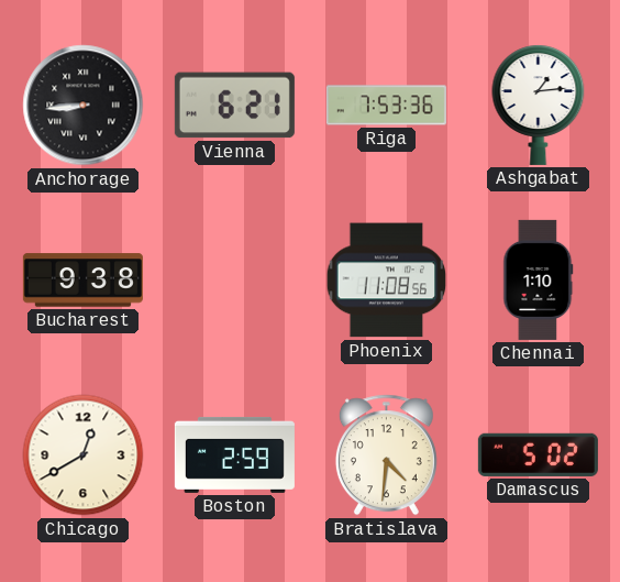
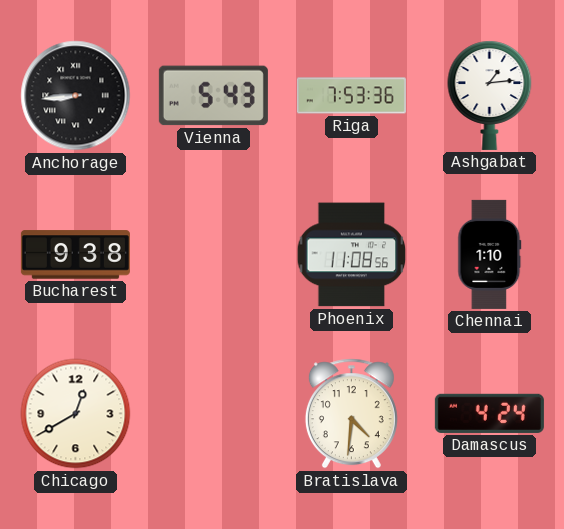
Vienna: 6:21 -> 5:43 (213, 96)
Boston: 2:59 -> none (234, 454)
Damascus: 5:02 -> 4:24 (489, 413)
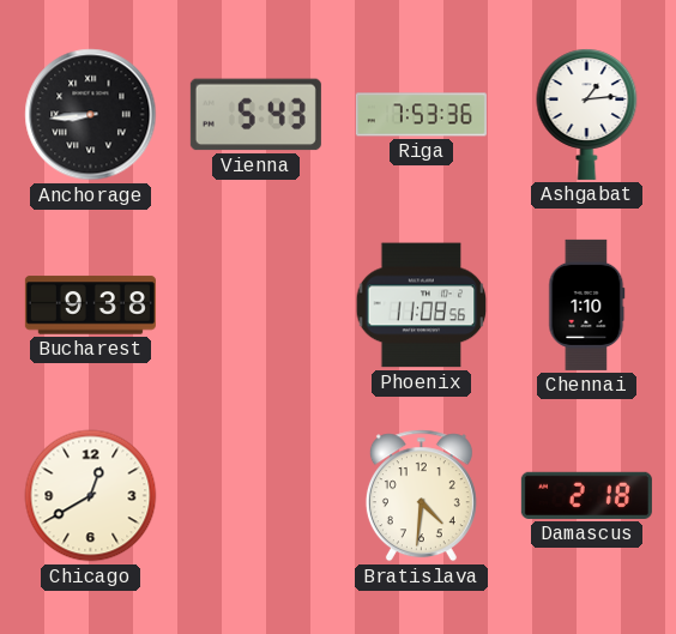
Damascus: 4:24 -> 2:18 (586, 495)
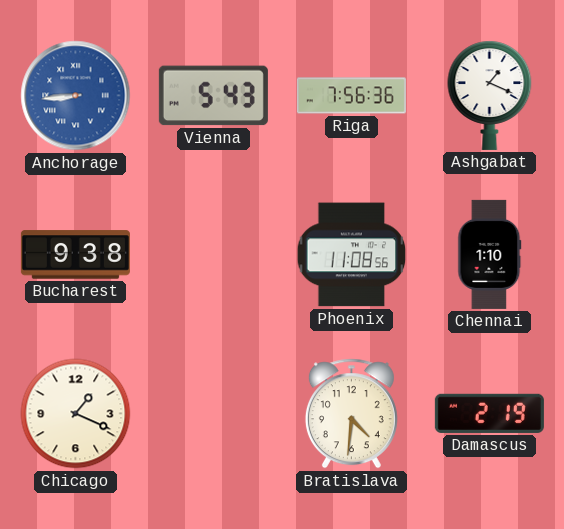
Anchorage dial: black -> blue (76, 96)
Riga: 7:53 -> 7:56 (351, 96)
Ashgabat: 1:14 -> 1:19 (490, 95)
Chicago: 12:40 -> 1:19 (76, 414)
Damascus: 2:18 -> 2:19 (489, 413)
